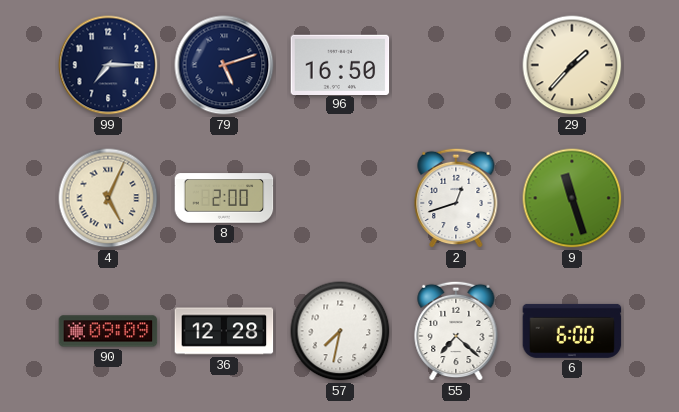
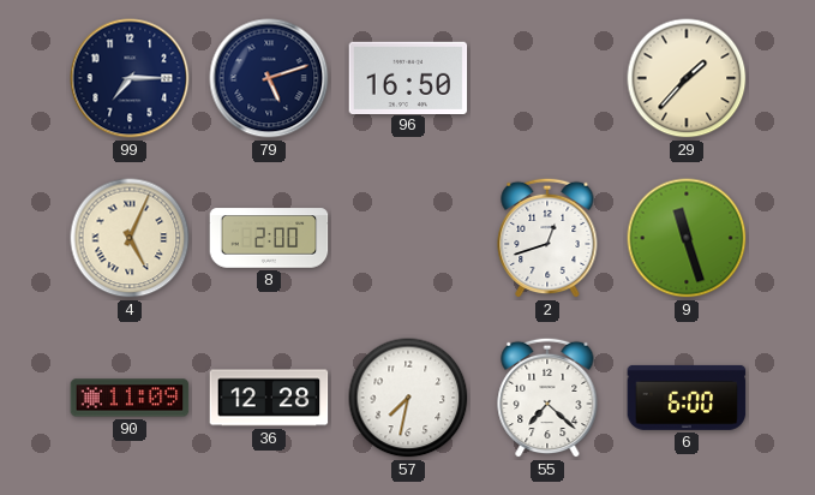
90: 09:09 -> 11:09 (130, 398)
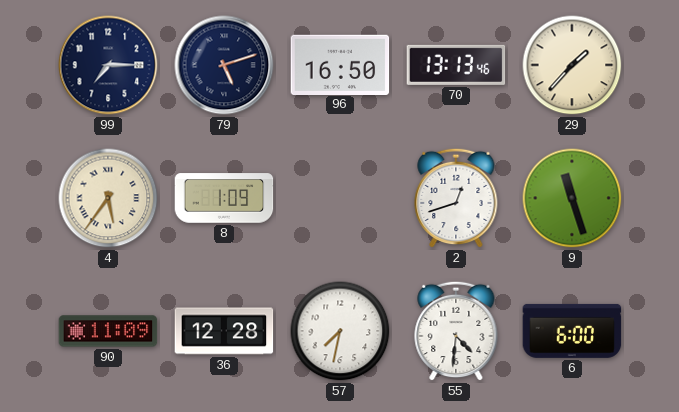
70: none -> 13:13 (456, 65)
4: 5:04 -> 5:36 (108, 198)
8: 2:00 -> 1:09 (224, 198)
55: 7:22 -> 4:31 (456, 331)
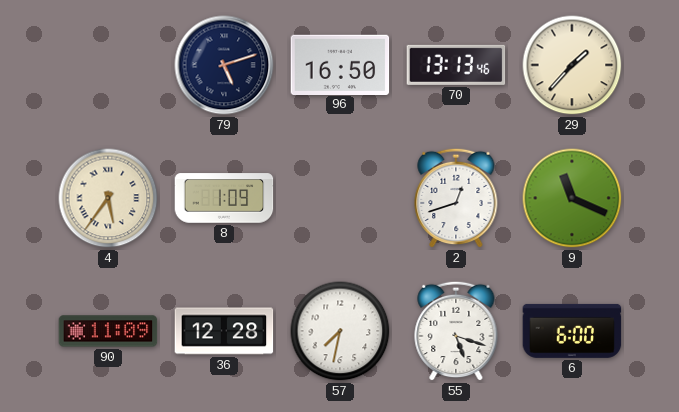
99: 7:15 -> none (108, 65)
9: 11:27 -> 11:19 (572, 198)
55: 4:31 -> 5:18 (456, 331)
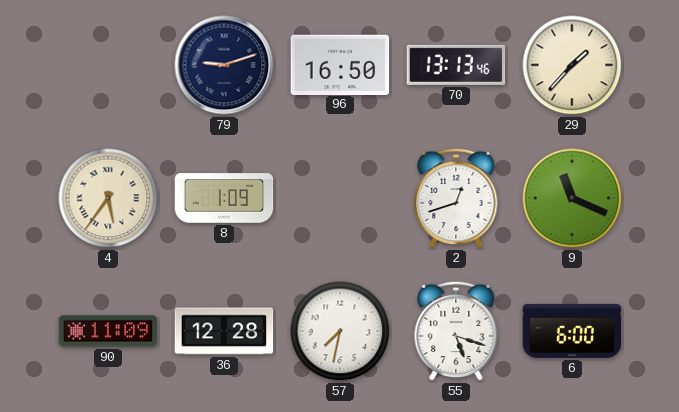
79: 5:12 -> 9:12 (224, 65)
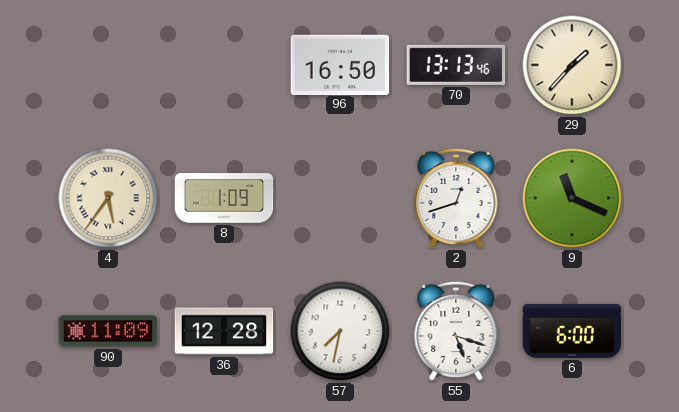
79: 9:12 -> none (224, 65)
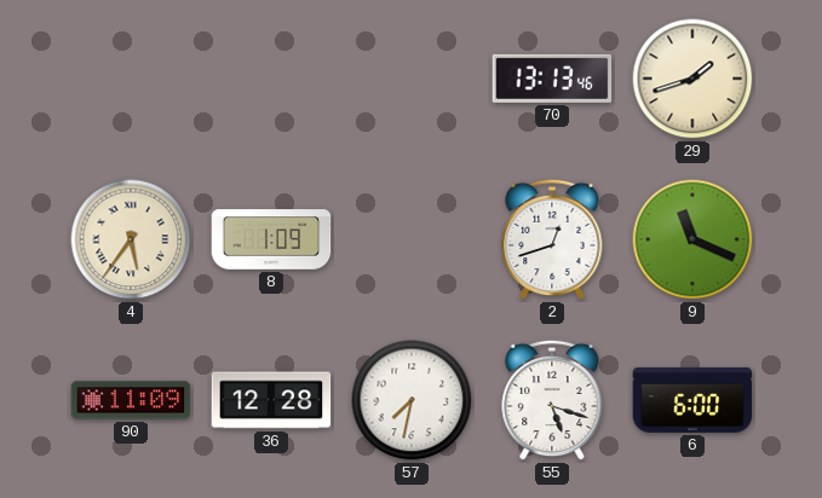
96: 16:50 -> none (340, 64)
29: 1:37 -> 1:42 (692, 79)
